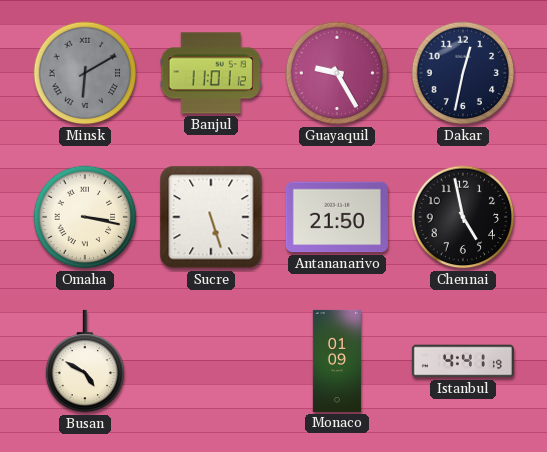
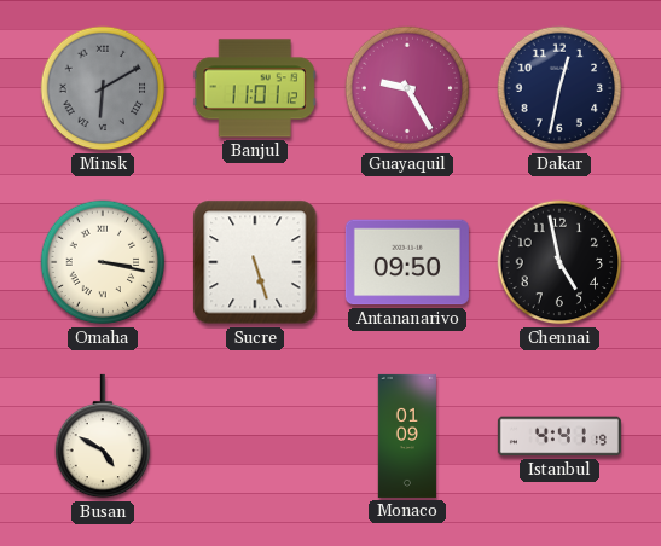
Antananarivo: 21:50 -> 09:50 (407, 262)
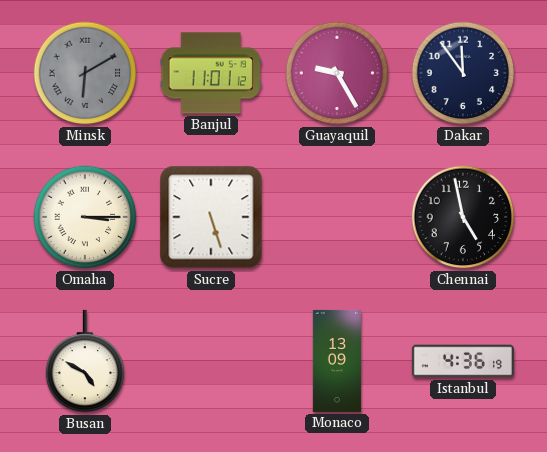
Dakar: 12:32 -> 11:54 (463, 73)
Omaha: 3:17 -> 3:15 (85, 217)
Antananarivo: 09:50 -> none (407, 262)
Monaco: 01:09 -> 13:09 (336, 361)
Istanbul: 4:41 -> 4:36 (463, 361)
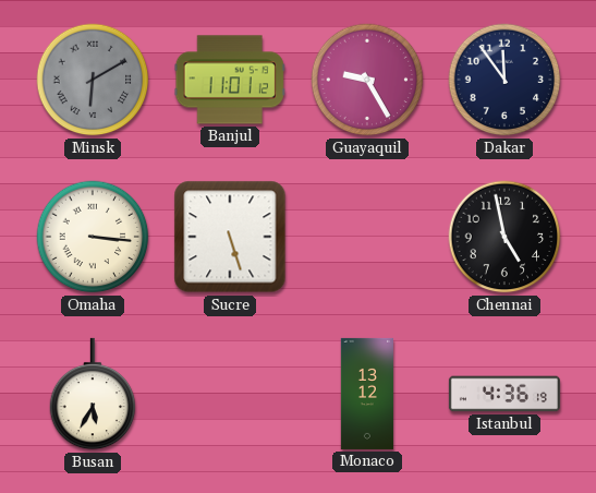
Omaha: 3:15 -> 3:16 (93, 237)
Busan: 4:50 -> 5:35 (93, 394)
Monaco: 13:09 -> 13:12 (366, 394)
